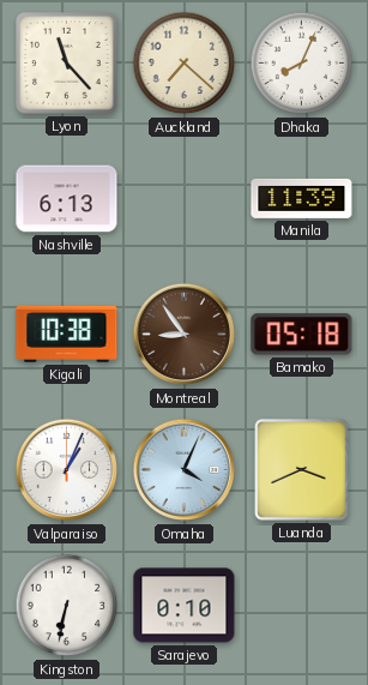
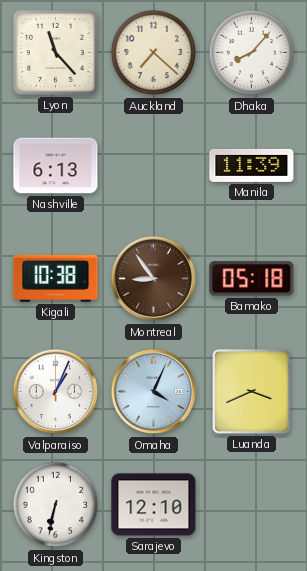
Dhaka: 8:04 -> 8:07 (252, 53)
Sarajevo: 0:10 -> 12:10 (154, 505)
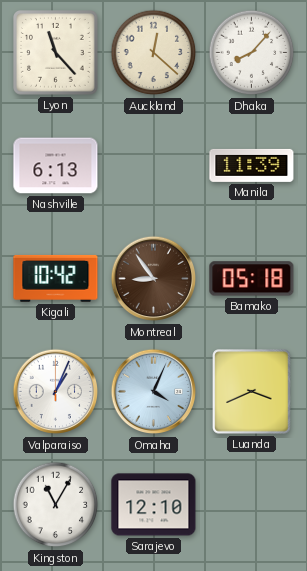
Auckland: 7:22 -> 12:22 (154, 53)
Kigali: 10:38 -> 10:42 (56, 278)
Kingston: 6:32 -> 11:05 (56, 505)
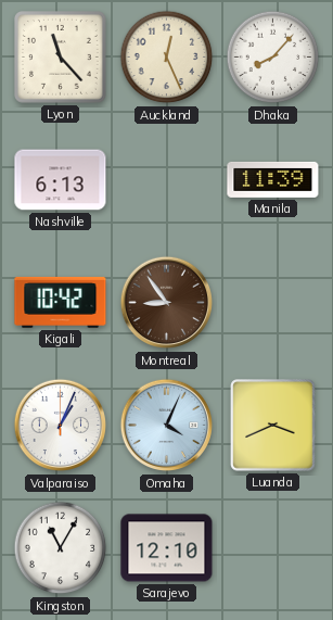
Auckland: 12:22 -> 12:26 (167, 58)
Bamako: 05:18 -> none (252, 279)
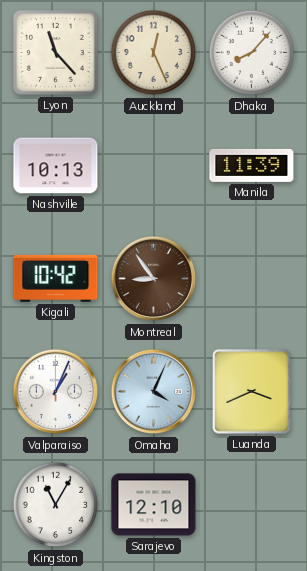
Nashville: 6:13 -> 10:13 (56, 166)
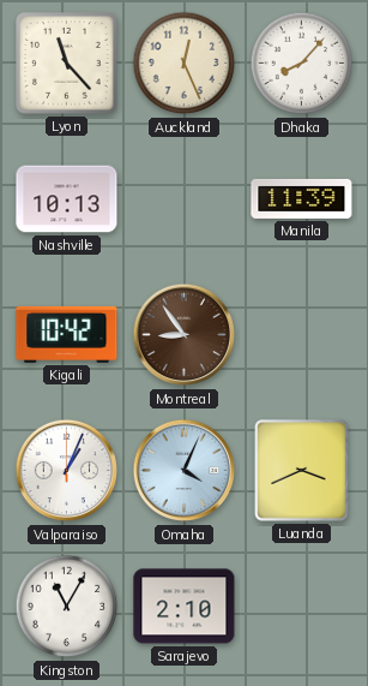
Sarajevo: 12:10 -> 2:10 (185, 607)
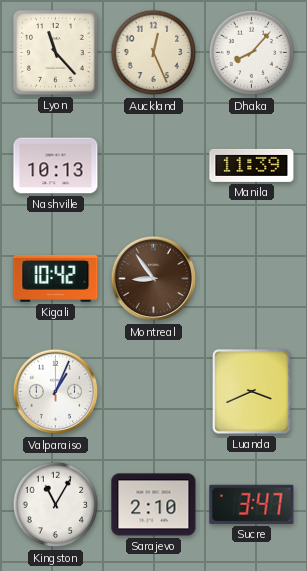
Omaha: 4:04 -> none (185, 471)
Sucre: none -> 3:47 (252, 504)
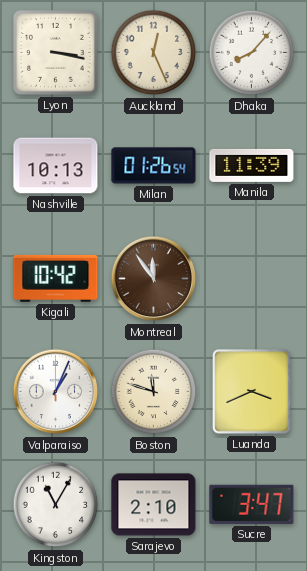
Lyon: 11:23 -> 3:17 (56, 53)
Milan: none -> 01:26 (154, 166)
Montreal: 8:54 -> 11:54 (154, 279)
Boston: none -> 11:48 (154, 392)
